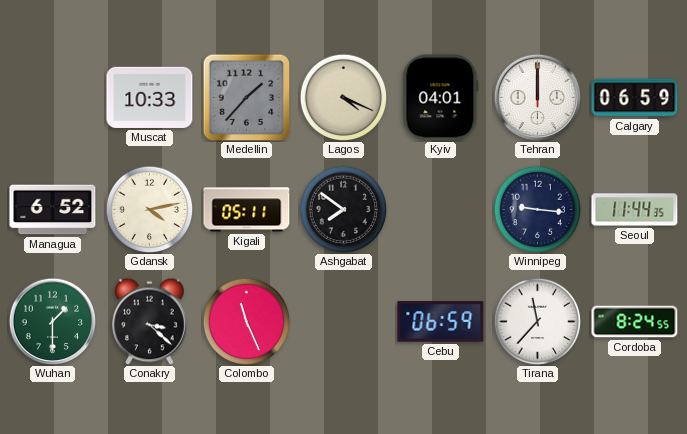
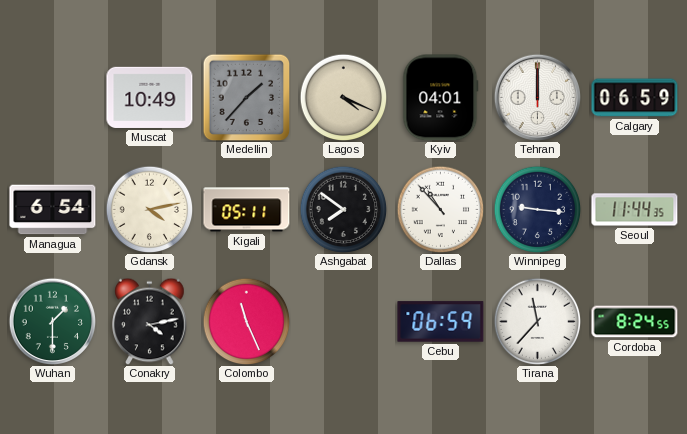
Muscat: 10:33 -> 10:49 (150, 97)
Managua: 6:52 -> 6:54 (53, 210)
Dallas: none -> 10:53 (440, 209)
Conakry: 3:22 -> 4:13 (150, 321)
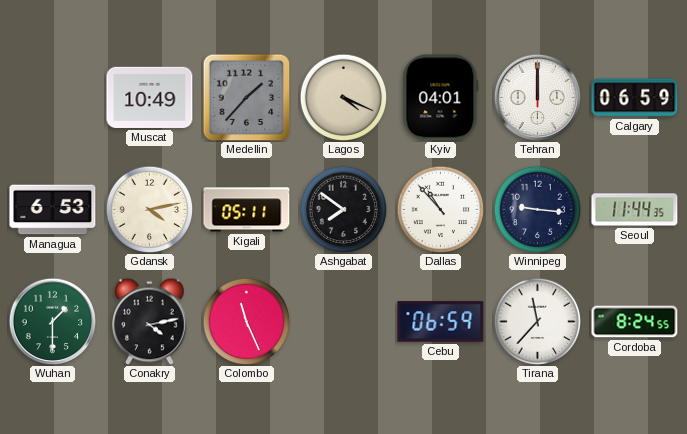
Managua: 6:54 -> 6:53 (53, 210)
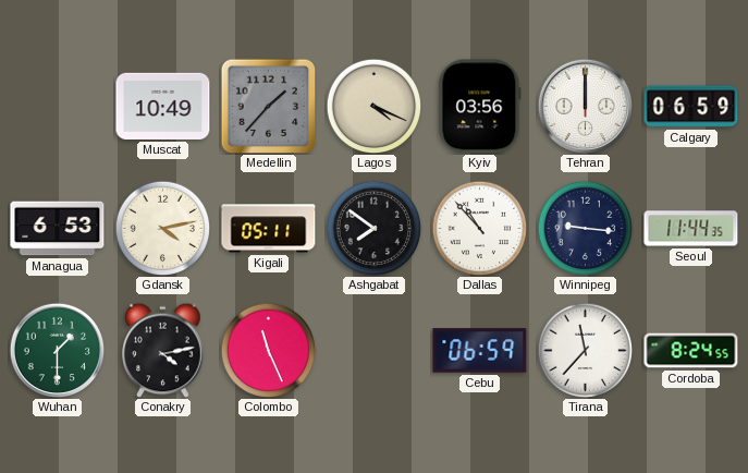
Kyiv: 04:01 -> 03:56 (480, 107)
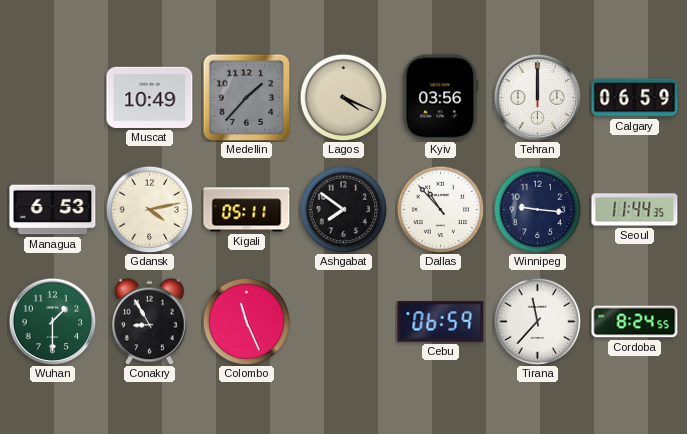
Conakry: 4:13 -> 8:55 (150, 321)
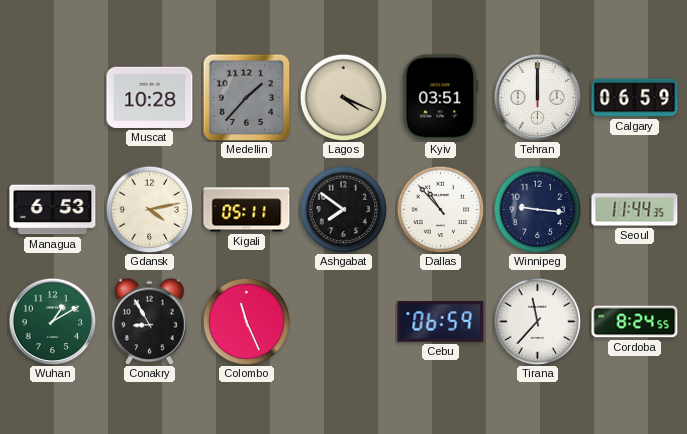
Muscat: 10:49 -> 10:28 (150, 97)
Kyiv: 03:56 -> 03:51 (441, 98)
Wuhan: 1:30 -> 1:10 (52, 321)
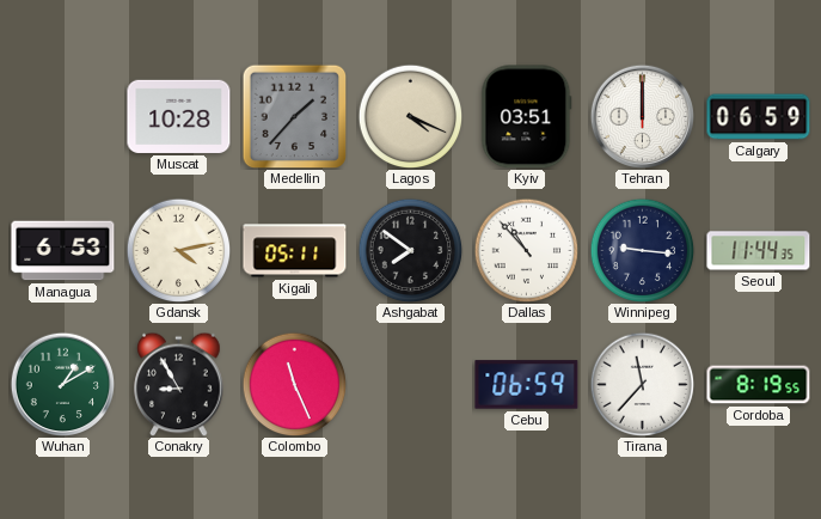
Cordoba: 8:24 -> 8:19 (759, 385)
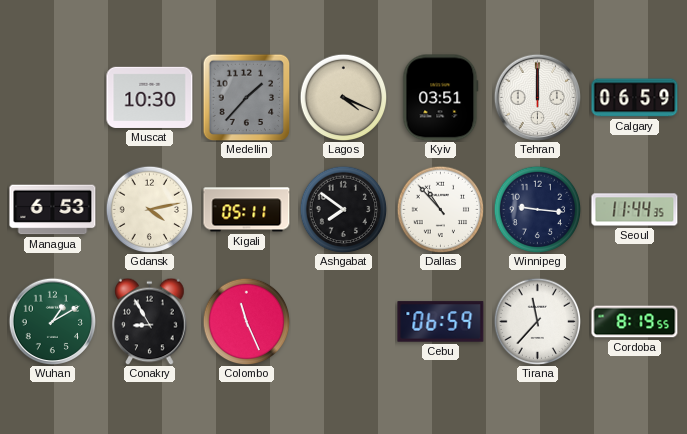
Muscat: 10:28 -> 10:30 (150, 97)
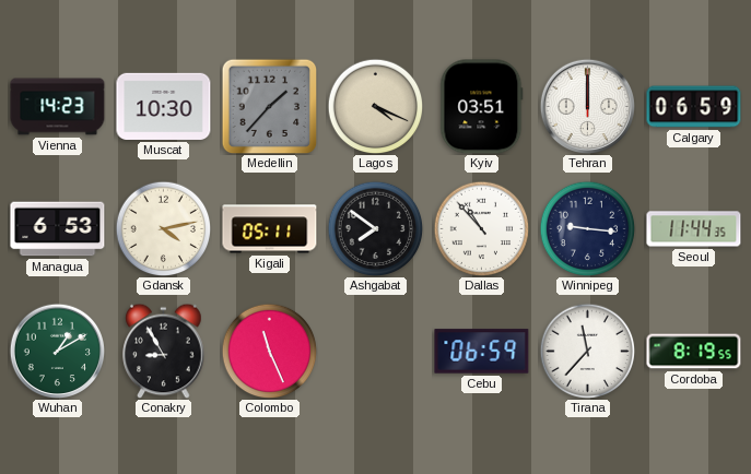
Vienna: none -> 14:23 (58, 107)
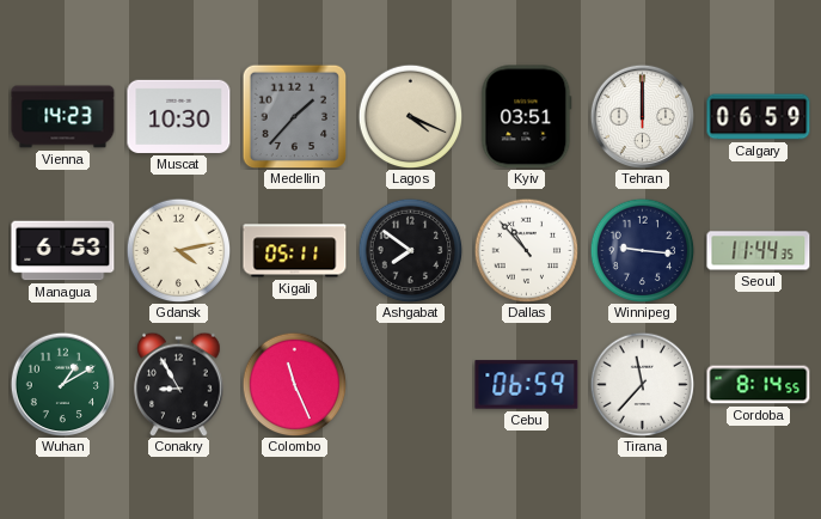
Cordoba: 8:19 -> 8:14 (759, 385)
